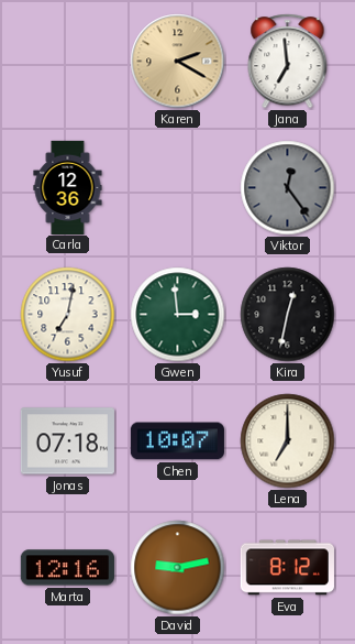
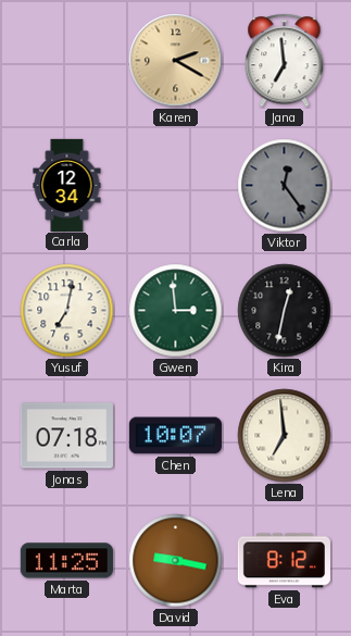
Carla: 12:36 -> 12:34 (67, 185)
Lena: 7:00 -> 6:59 (285, 436)
Marta: 12:16 -> 11:25 (66, 561)
David: 9:13 -> 9:17 (176, 561)
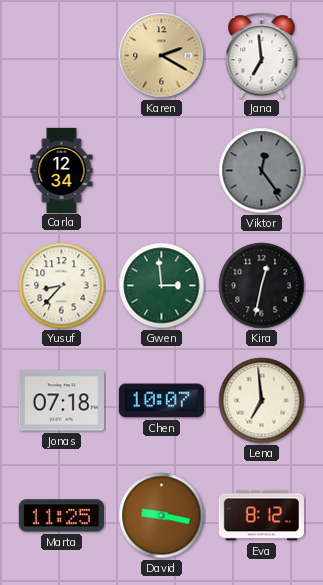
Yusuf: 7:02 -> 8:37 (62, 286)
